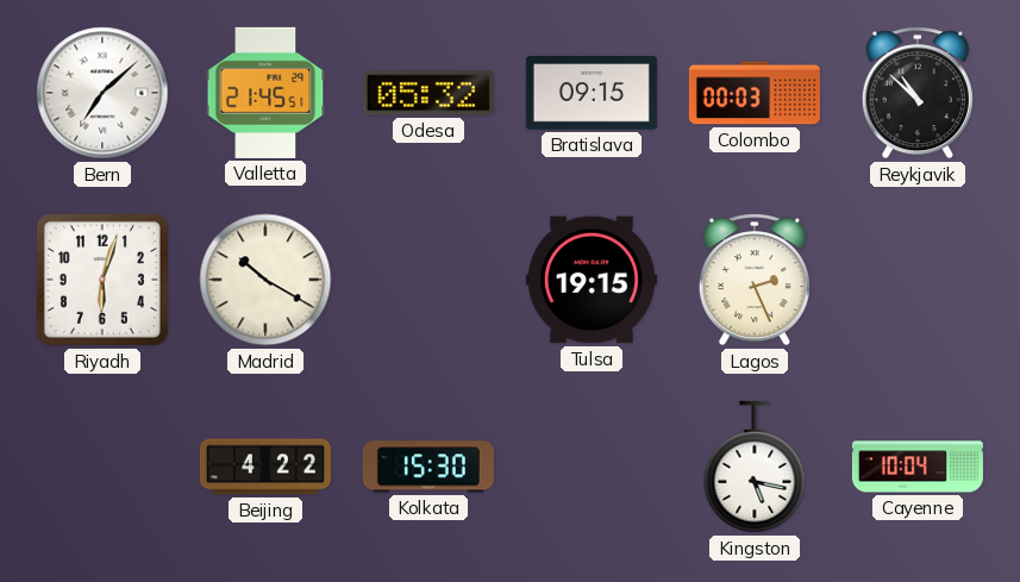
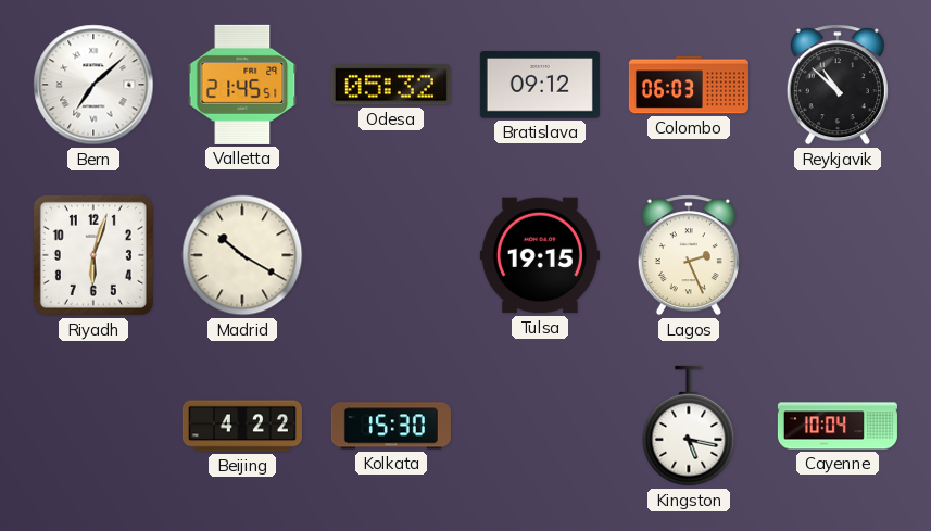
Bratislava: 09:15 -> 09:12 (540, 85)
Colombo: 00:03 -> 06:03 (689, 85)
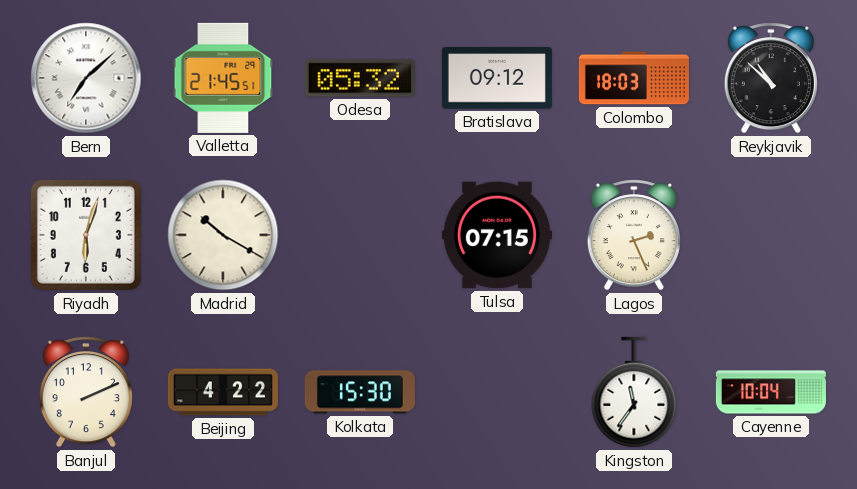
Colombo: 06:03 -> 18:03 (634, 78)
Tulsa: 19:15 -> 07:15 (497, 235)
Banjul: none -> 2:11 (86, 392)
Kingston: 5:17 -> 11:36 (634, 392)
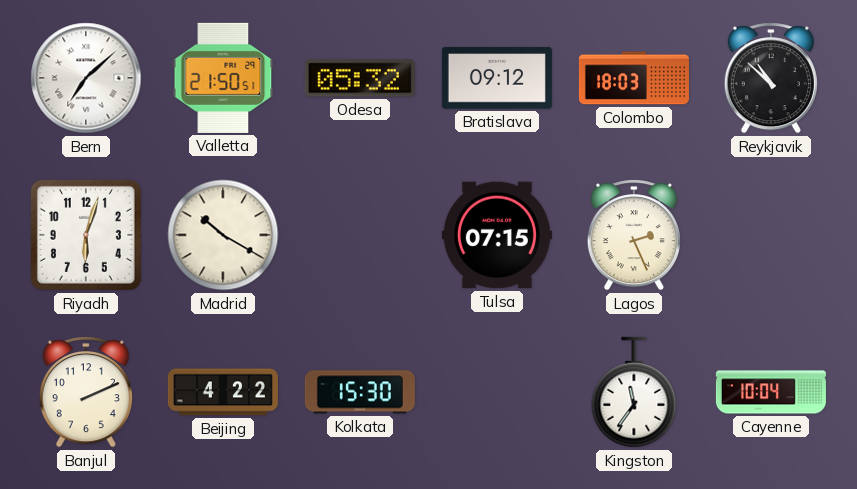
Valletta: 21:45 -> 21:50 (223, 78)
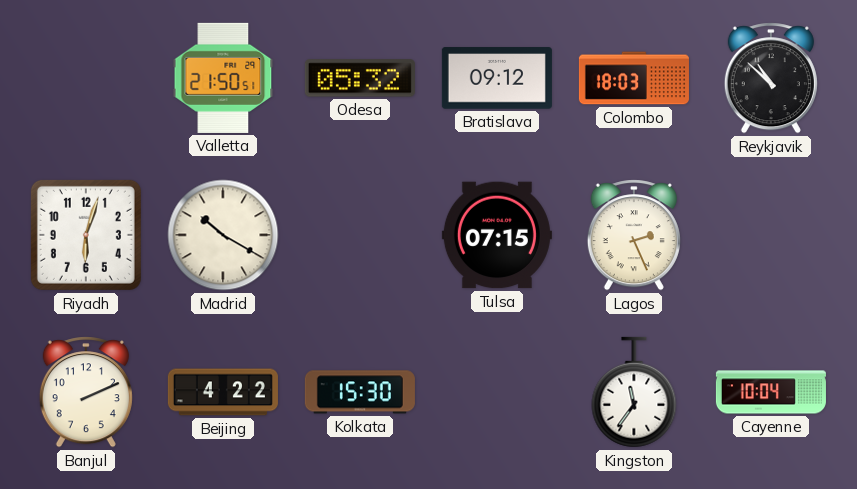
Bern: 7:08 -> none (86, 78)
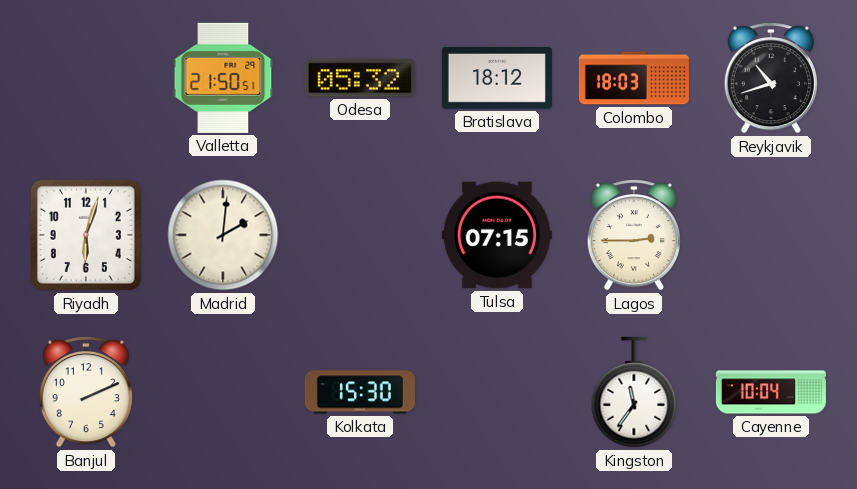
Bratislava: 09:12 -> 18:12 (497, 78)
Reykjavik: 10:52 -> 10:42 (771, 78)
Madrid: 10:20 -> 2:01 (223, 235)
Lagos: 2:26 -> 2:45 (634, 235)
Beijing: 4:22 -> none (223, 392)
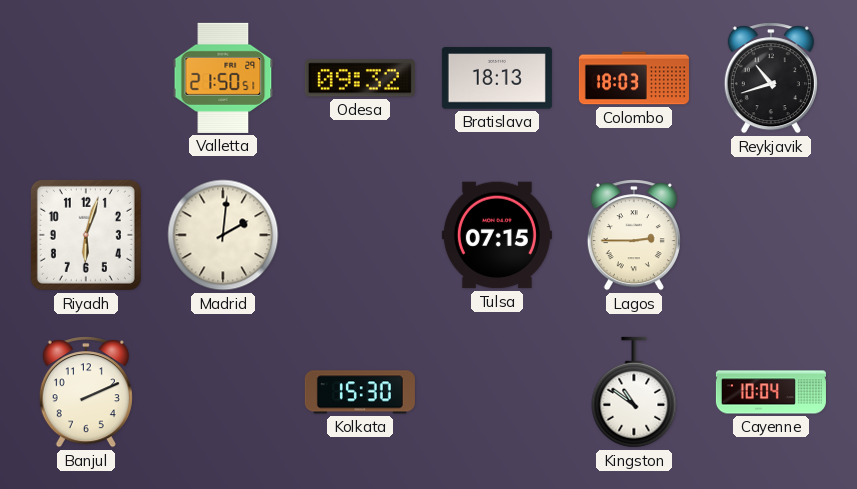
Odesa: 05:32 -> 09:32 (360, 78)
Bratislava: 18:12 -> 18:13 (497, 78)
Kingston: 11:36 -> 10:51 (634, 392)
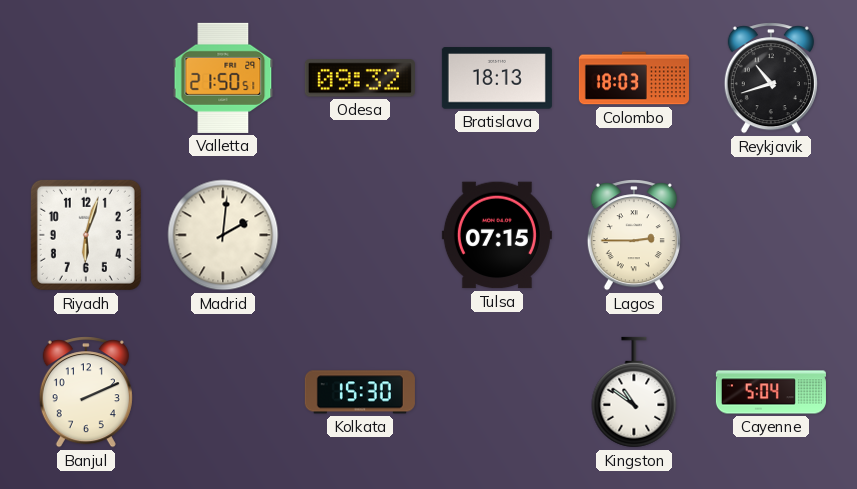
Cayenne: 10:04 -> 5:04 (771, 392)
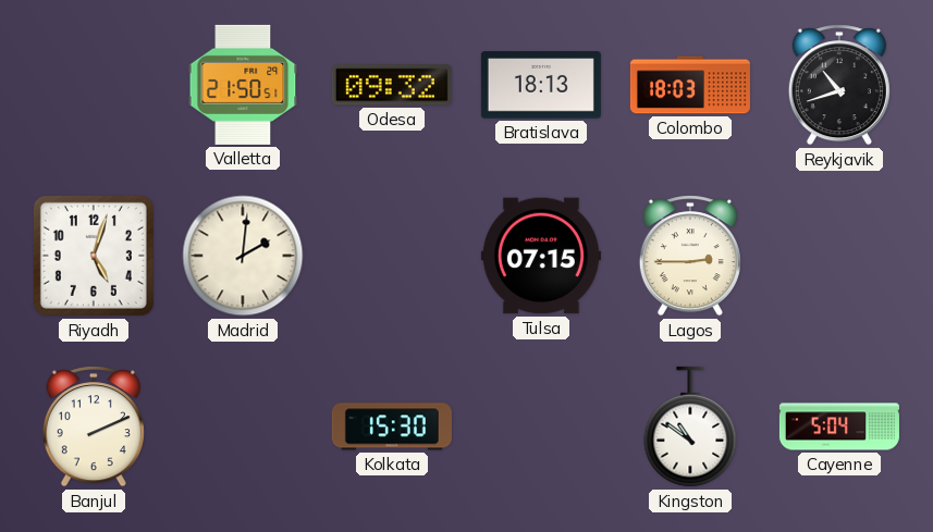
Riyadh: 6:03 -> 5:03 (94, 256)
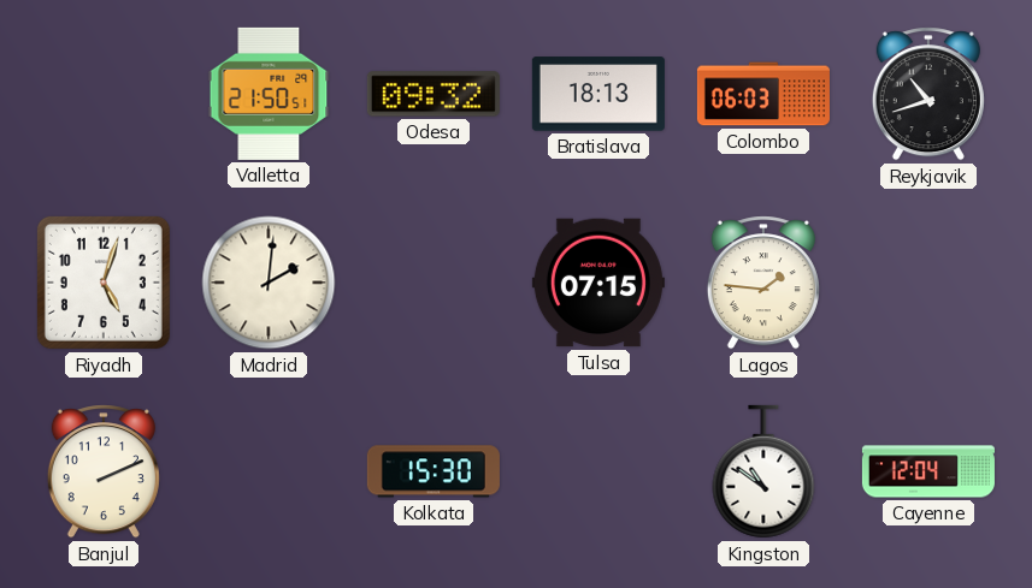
Colombo: 18:03 -> 06:03 (763, 94)
Lagos: 2:45 -> 1:46 (763, 283)
Cayenne: 5:04 -> 12:04 (928, 471)
